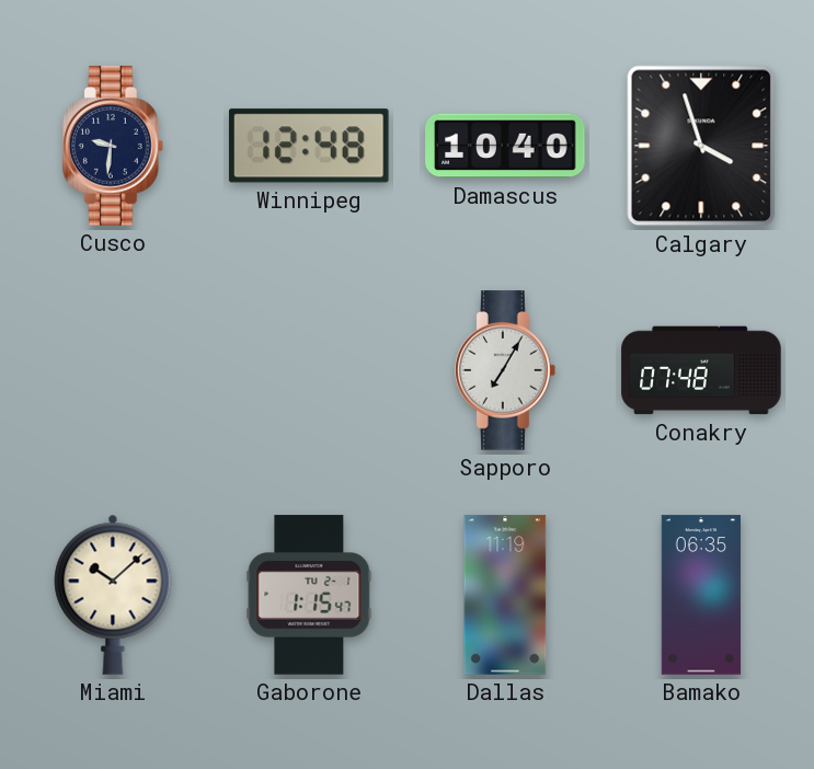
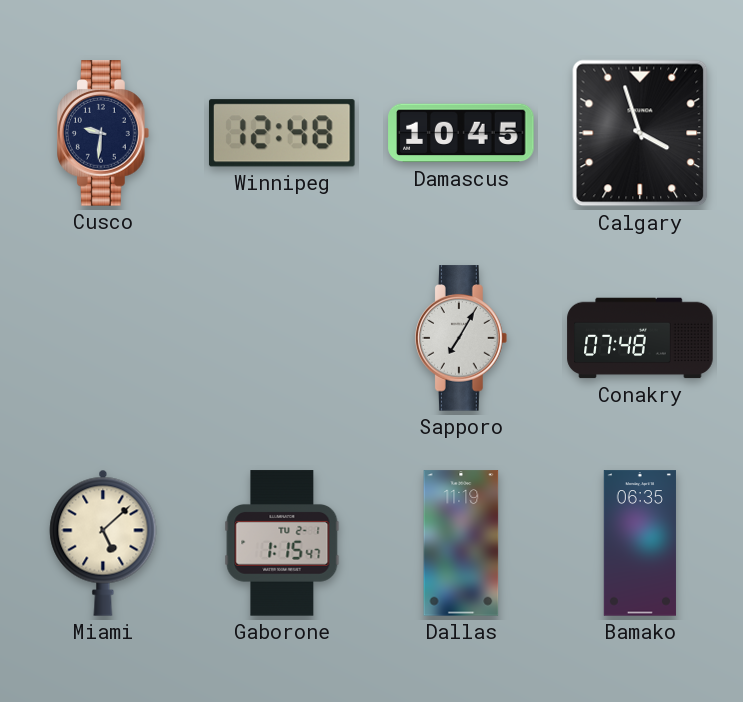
Damascus: 10:40 -> 10:45 (461, 133)
Miami: 10:08 -> 5:08 (103, 543)
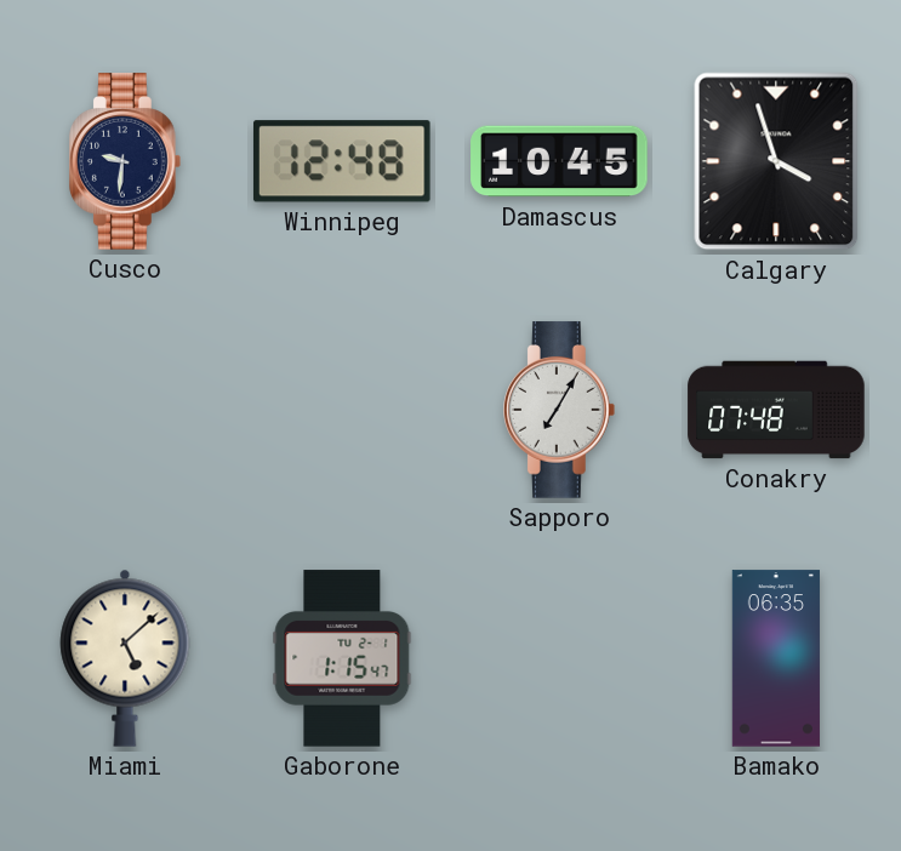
Dallas: 11:19 -> none (461, 543)
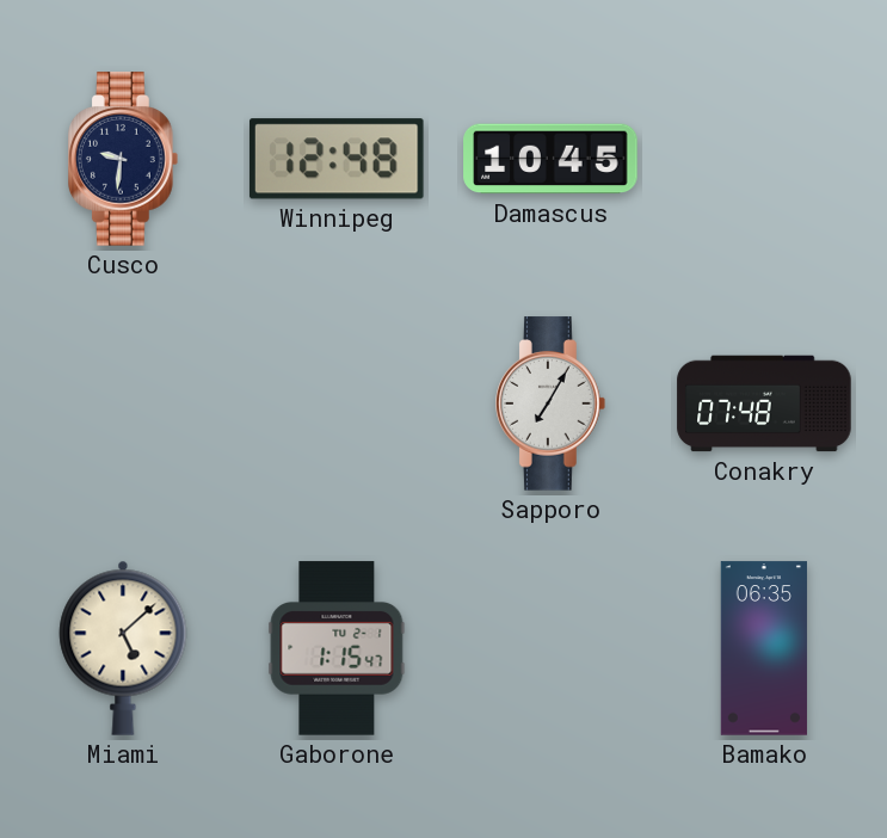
Calgary: 3:57 -> none (776, 161)
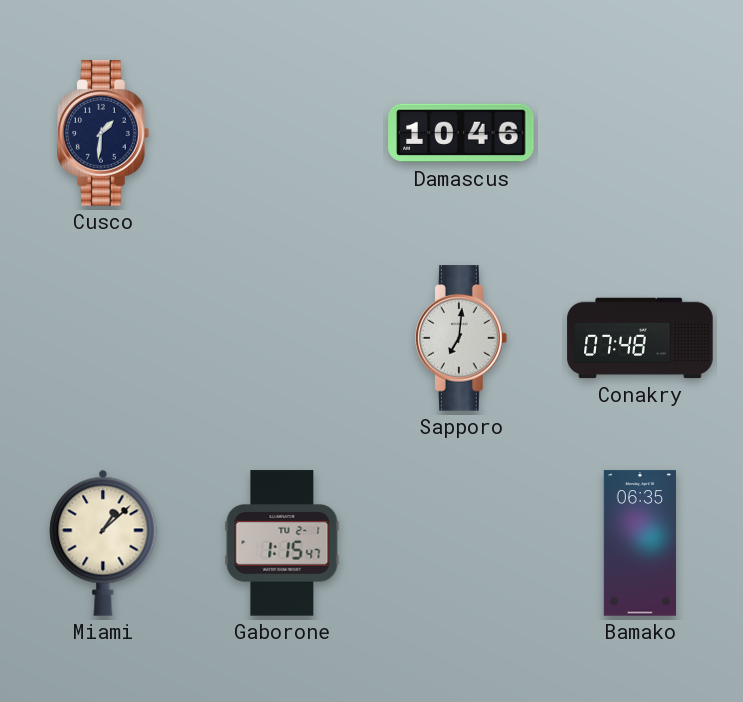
Cusco: 9:31 -> 1:31 (104, 133)
Winnipeg: 12:48 -> none (337, 159)
Damascus: 10:45 -> 10:46 (461, 133)
Sapporo: 7:05 -> 7:01 (462, 338)
Miami: 5:08 -> 1:08 (103, 543)
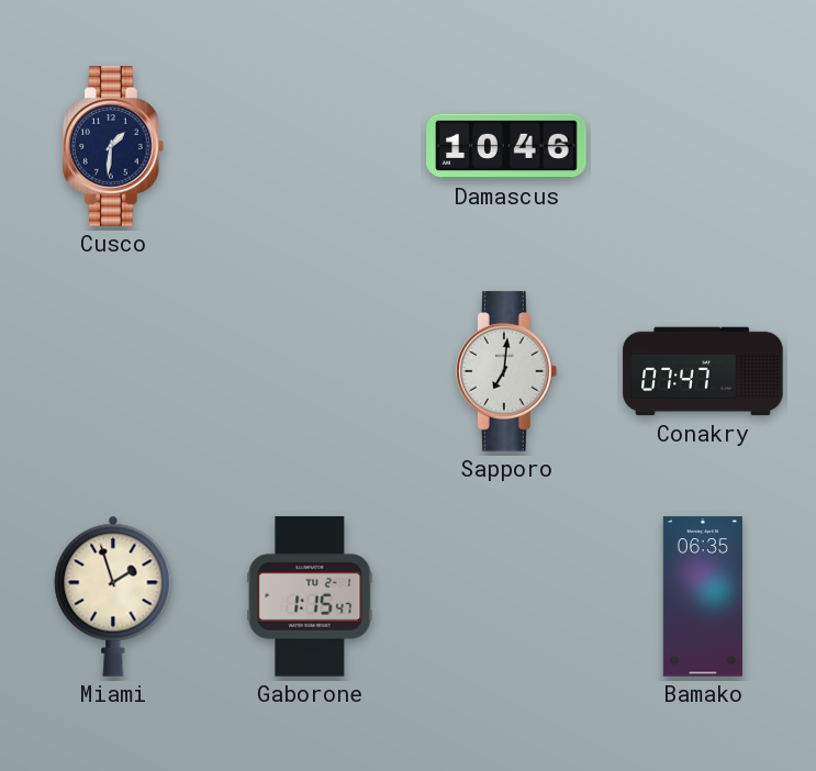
Conakry: 07:48 -> 07:47 (703, 371)
Miami: 1:08 -> 1:57 (113, 596)
